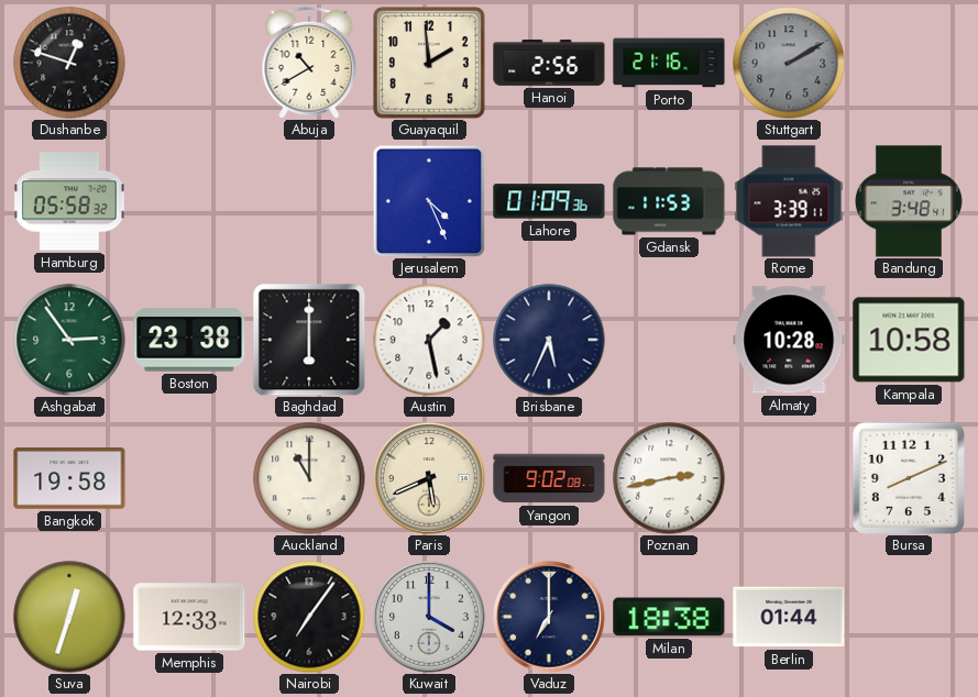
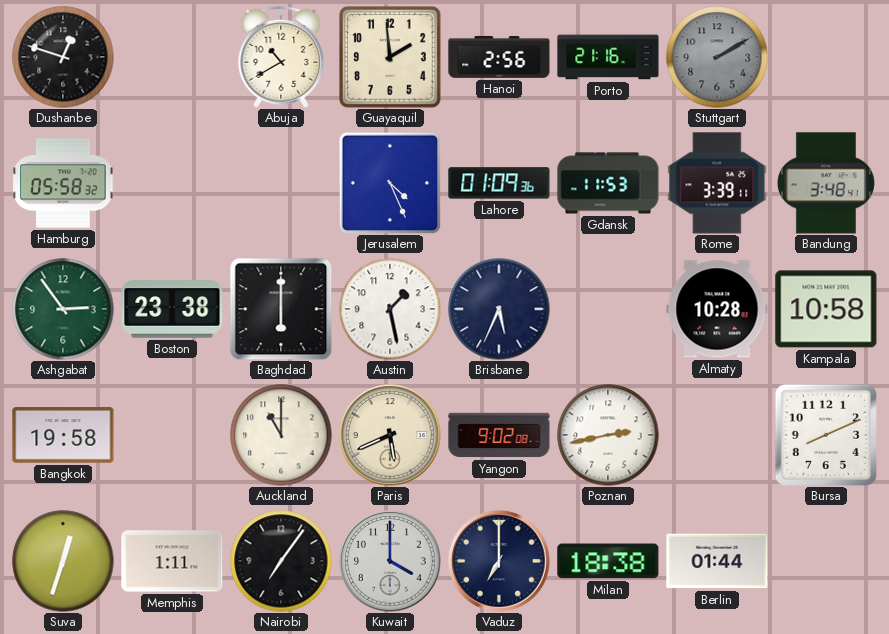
Memphis: 12:33 -> 1:11 (172, 561)
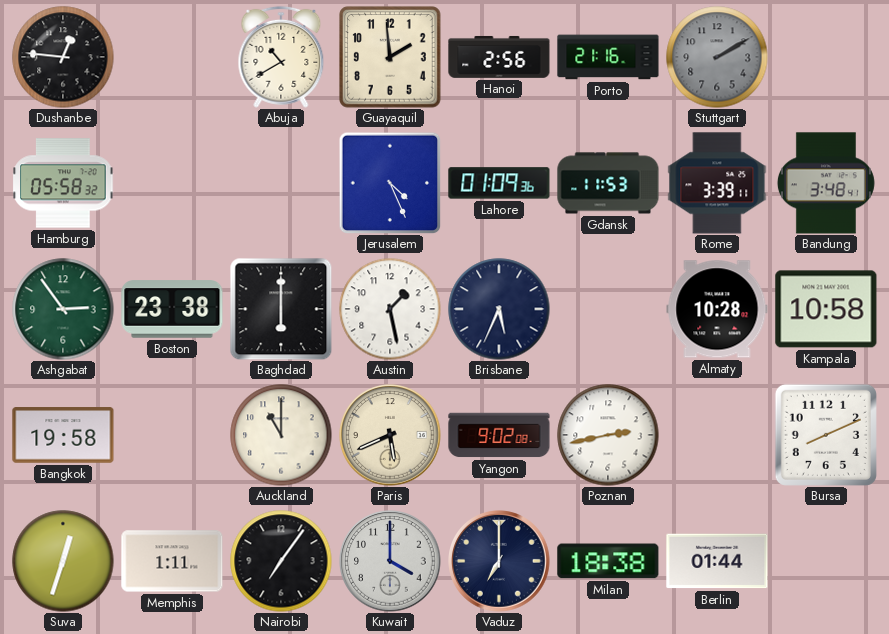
Dushanbe: 12:48 -> 12:46 (63, 57)
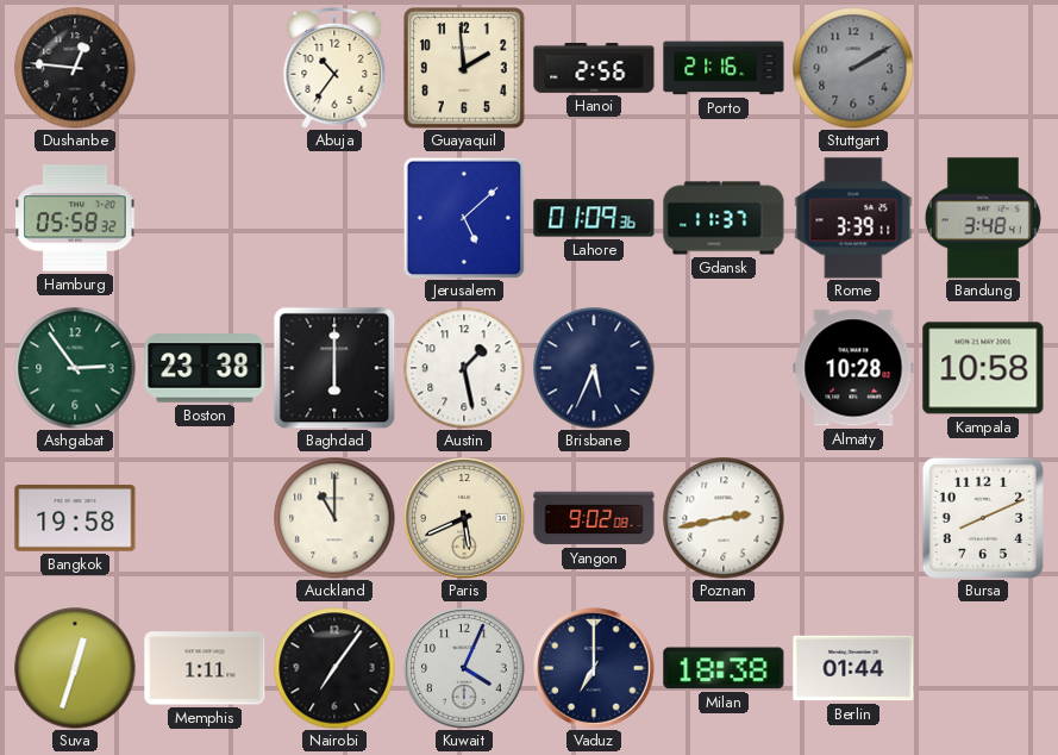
Abuja: 10:40 -> 10:36 (334, 68)
Jerusalem: 4:26 -> 5:08 (464, 218)
Gdansk: 11:53 -> 11:37 (724, 218)
Kuwait: 4:00 -> 4:04 (464, 668)
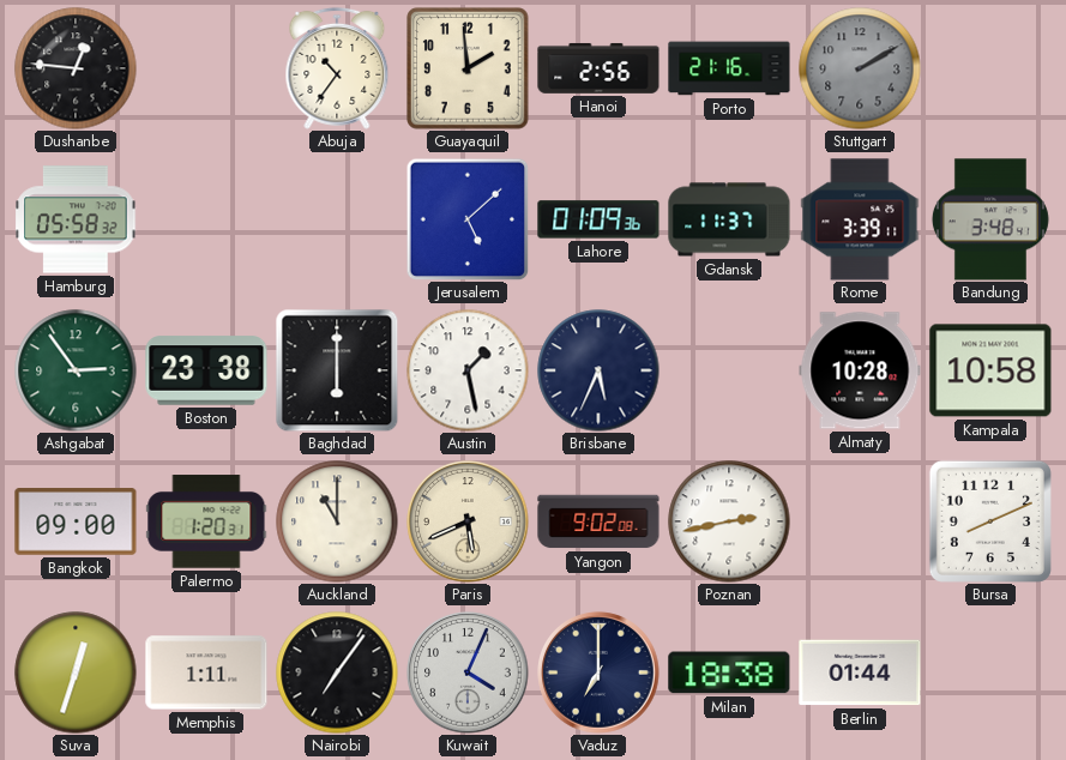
Bangkok: 19:58 -> 09:00 (76, 521)
Palermo: none -> 1:20 (206, 521)
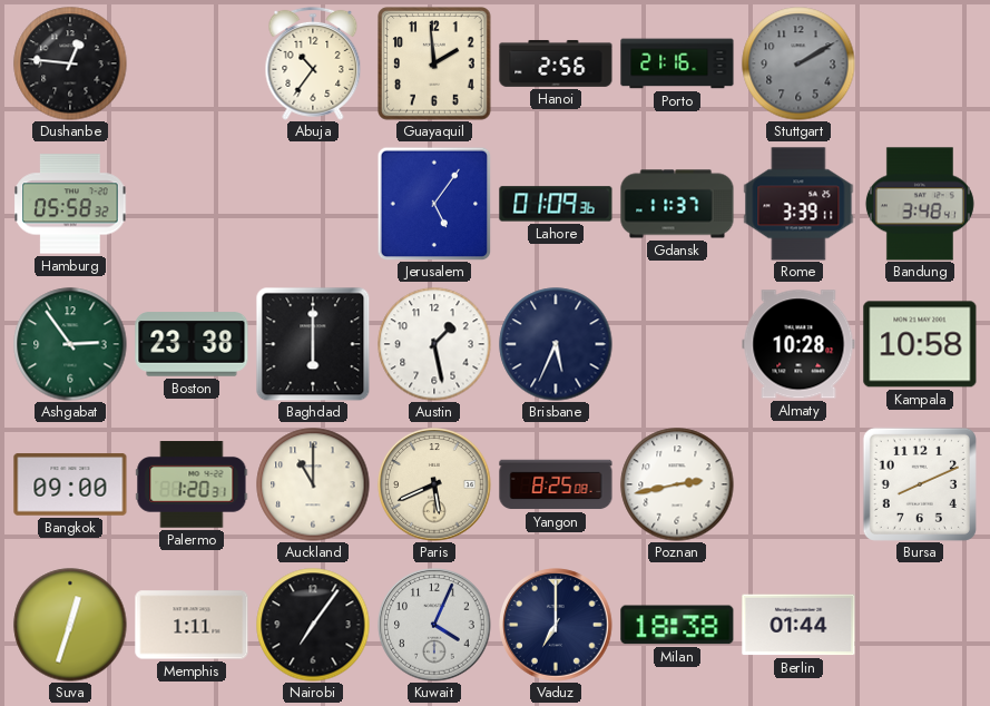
Jerusalem: 5:08 -> 5:06 (434, 204)
Yangon: 9:02 -> 8:25 (556, 484)
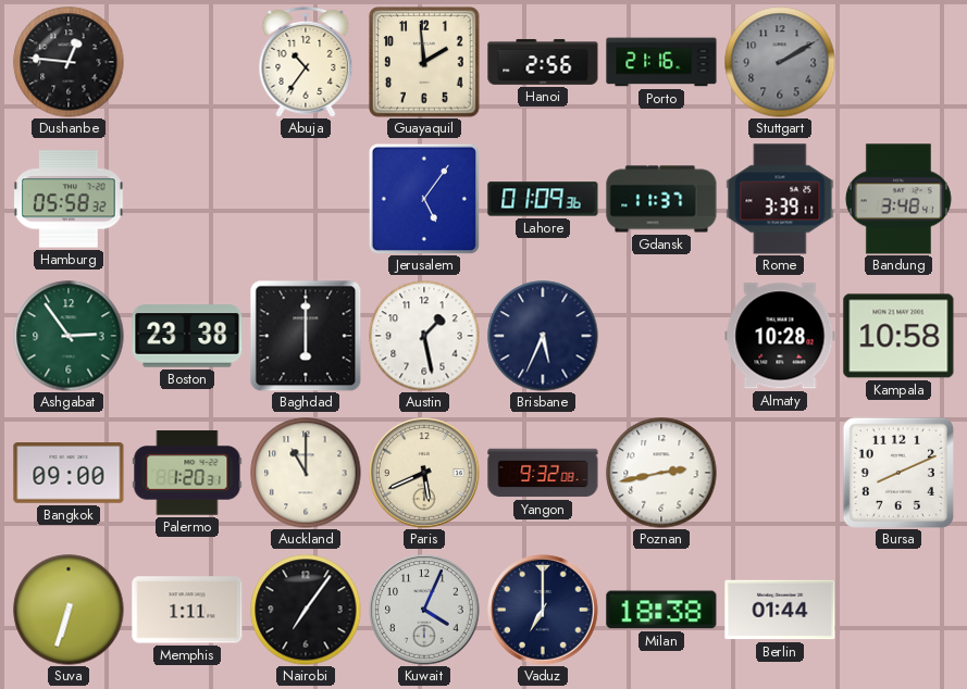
Yangon: 8:25 -> 9:32 (543, 473)
Suva: 12:33 -> 6:33 (69, 610)
